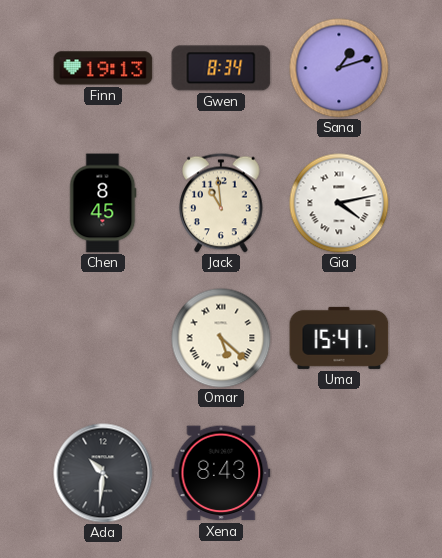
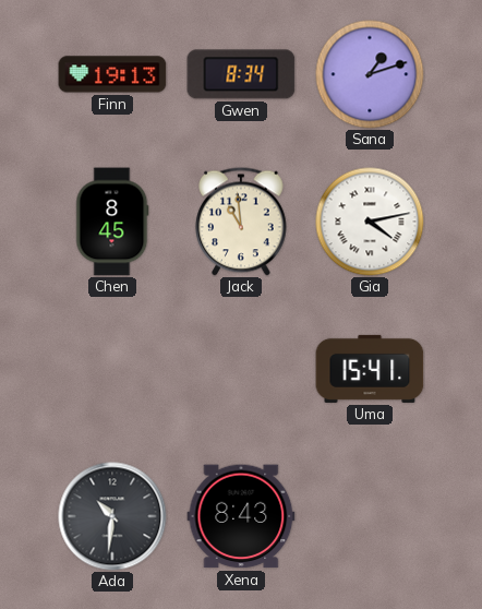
Omar: 5:22 -> none (221, 338)
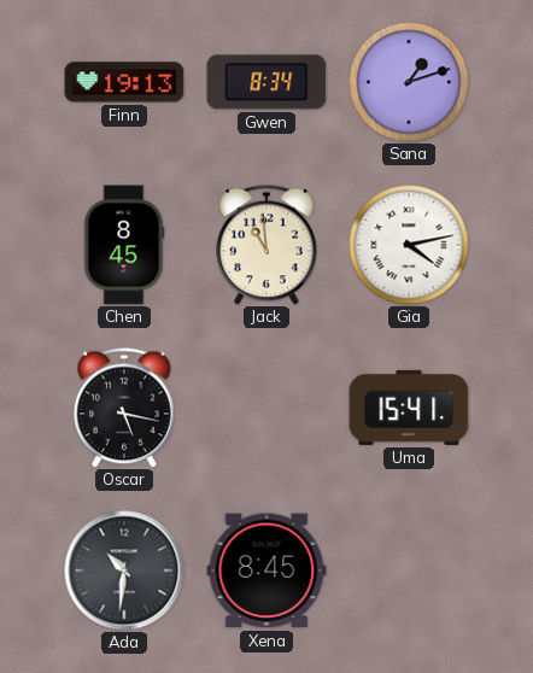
Oscar: none -> 5:17 (125, 408)
Xena: 8:43 -> 8:45 (266, 570)
